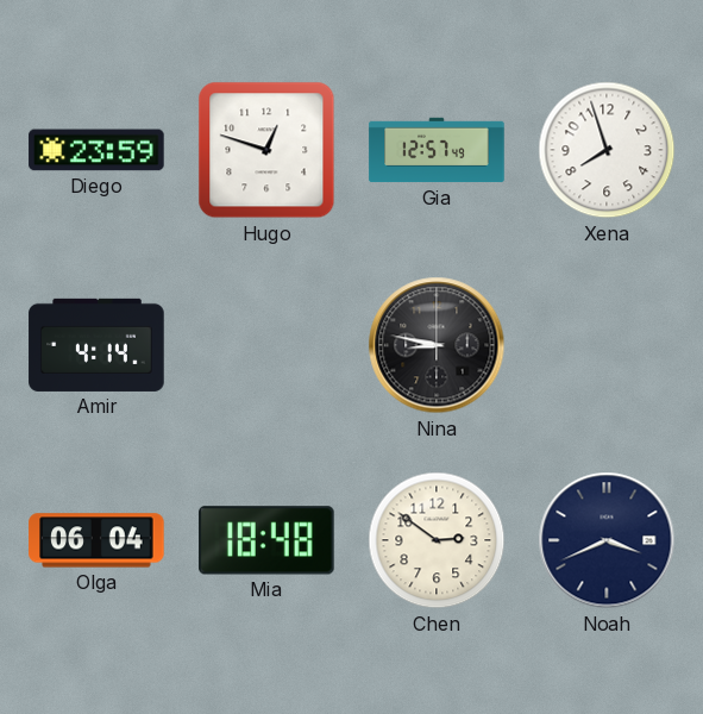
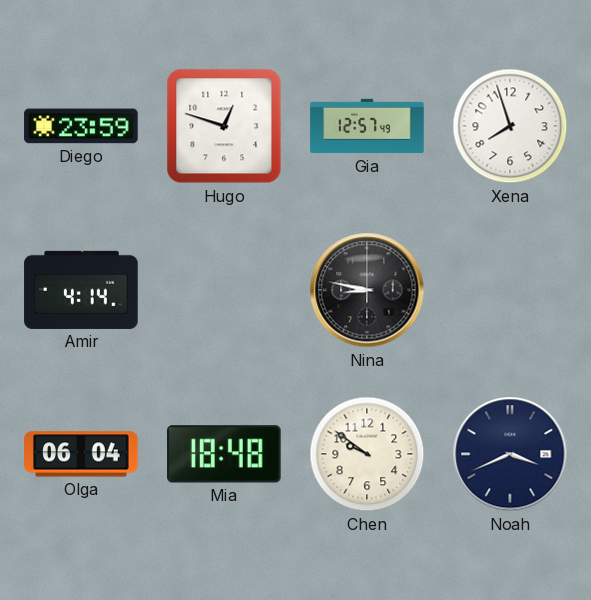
Chen: 2:51 -> 9:51 (367, 454)
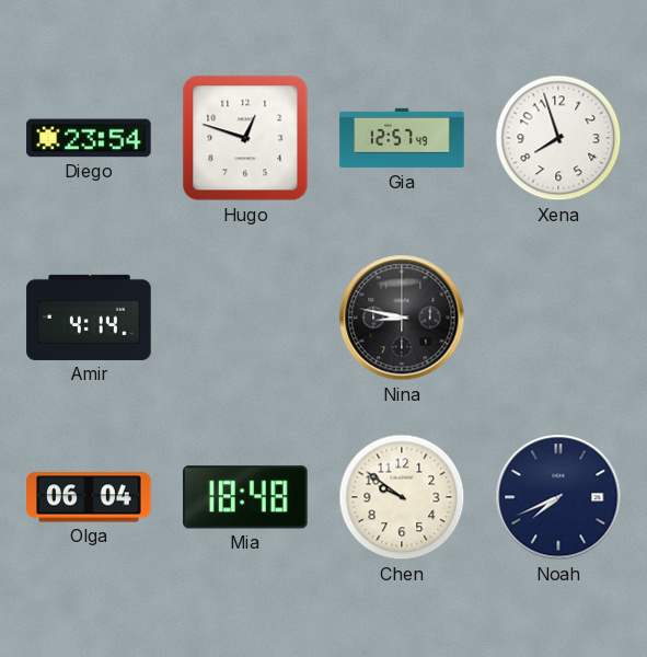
Diego: 23:59 -> 23:54 (89, 138)
Noah: 3:41 -> 7:41 (558, 497)
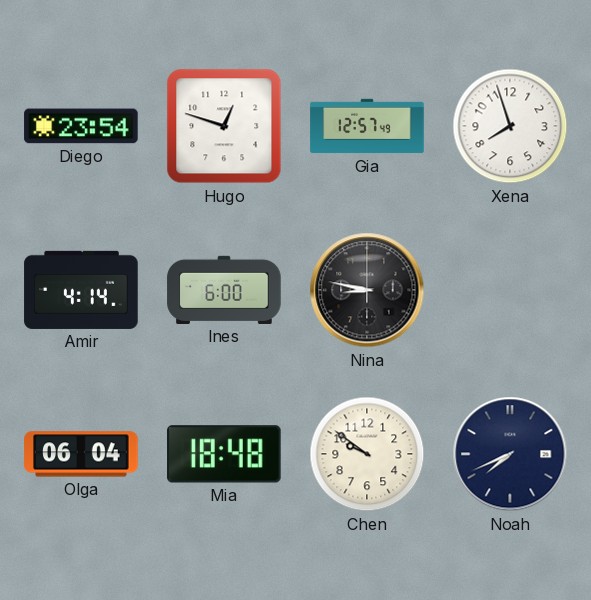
Ines: none -> 6:00 (224, 290)
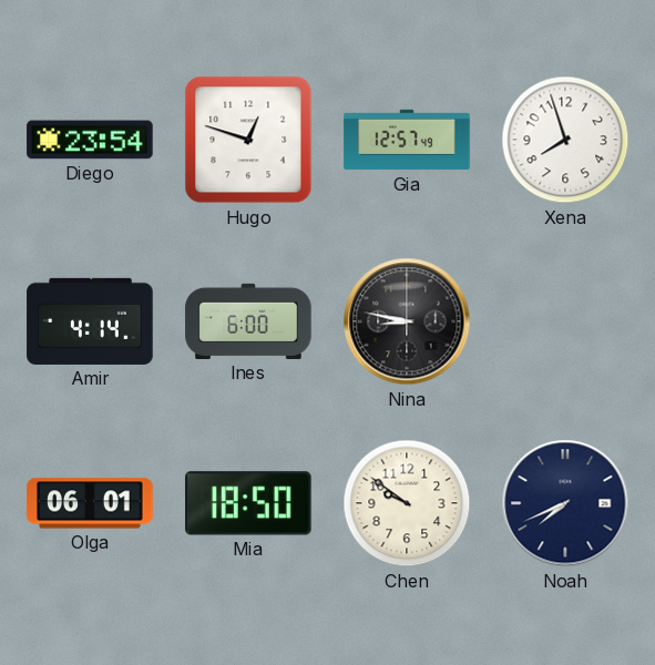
Olga: 06:04 -> 06:01 (90, 503)
Mia: 18:48 -> 18:50 (248, 503)
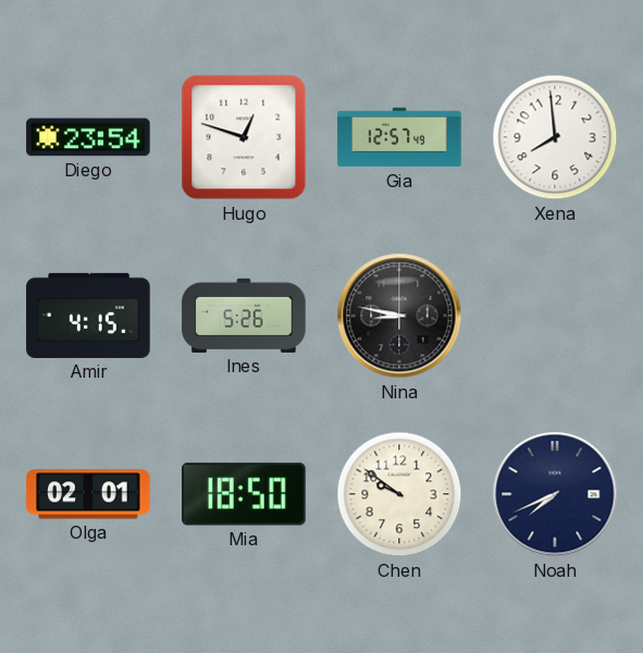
Xena: 7:57 -> 7:59 (555, 137)
Amir: 4:14 -> 4:15 (88, 316)
Ines: 6:00 -> 5:26 (244, 316)
Olga: 06:01 -> 02:01 (88, 494)
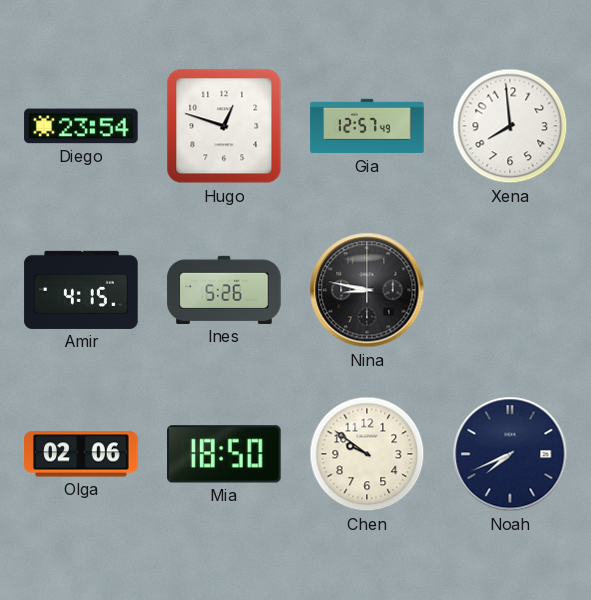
Olga: 02:01 -> 02:06 (81, 454)
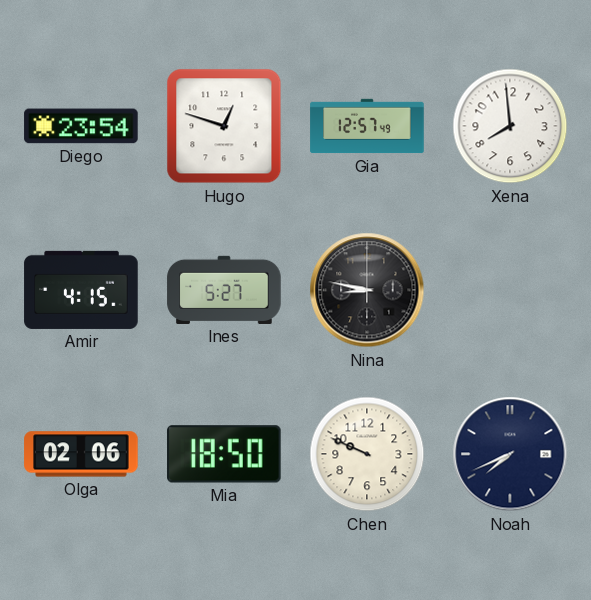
Ines: 5:26 -> 5:27 (224, 290)
Chen: 9:51 -> 9:49 (367, 454)
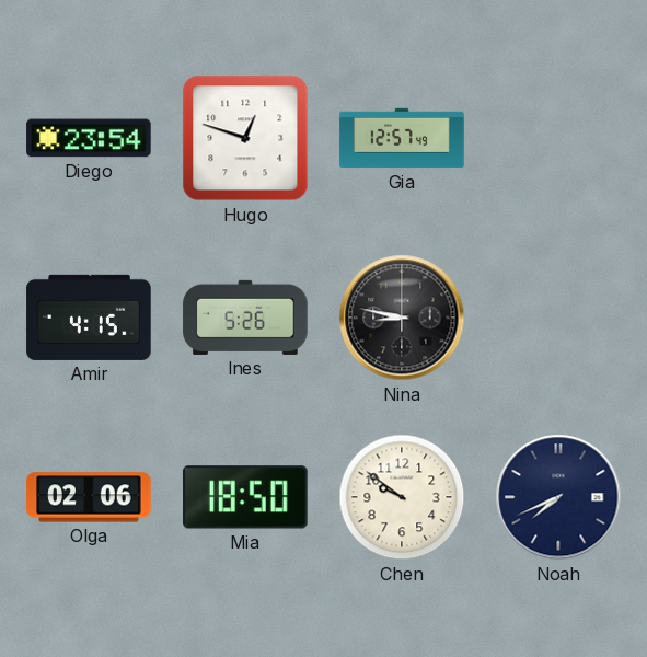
Xena: 7:59 -> none (510, 126)
Ines: 5:27 -> 5:26 (245, 318)
Chen: 9:49 -> 9:51 (402, 497)
